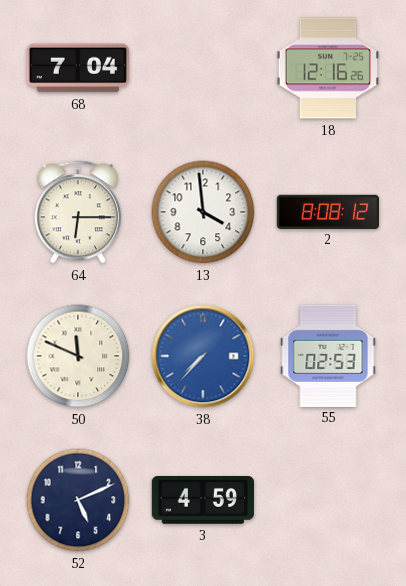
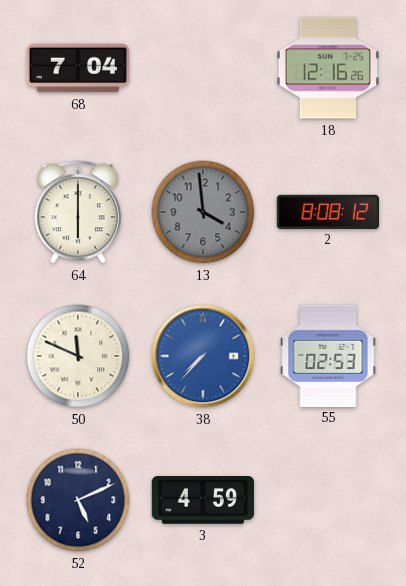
64: 6:15 -> 6:00 (78, 212)
13 dial: white -> grey (203, 212)
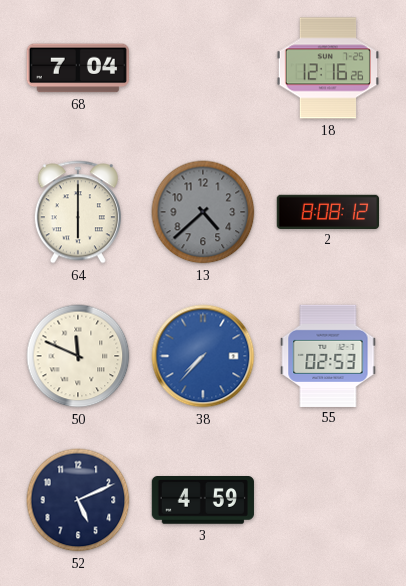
13: 3:59 -> 4:38 (203, 212)
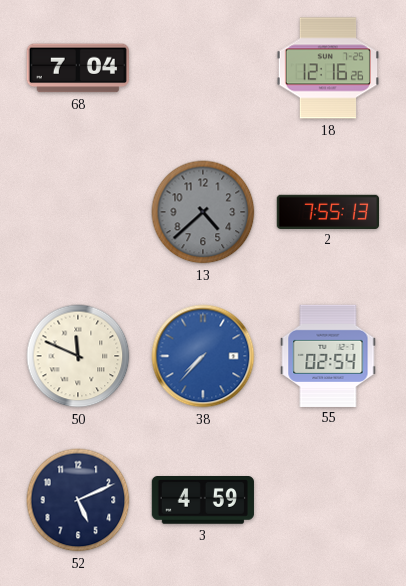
64: 6:00 -> none (78, 212)
2: 8:08 -> 7:55 (327, 211)
55: 02:53 -> 02:54 (328, 355)
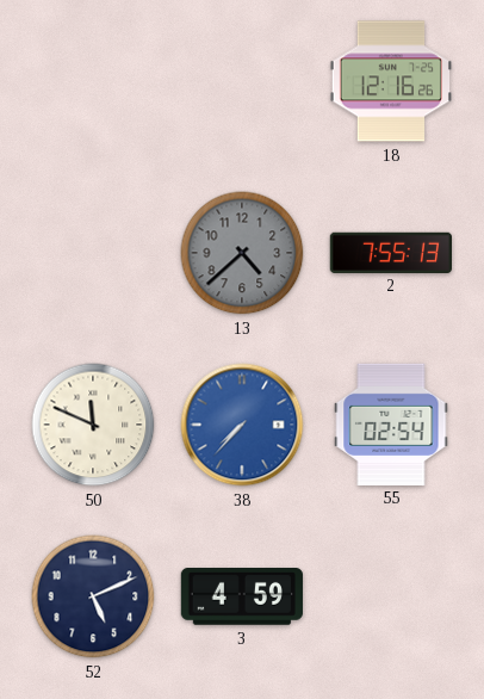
68: 7:04 -> none (78, 68)
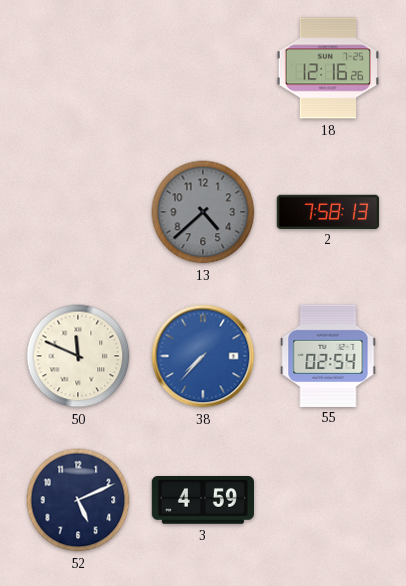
2: 7:55 -> 7:58 (327, 211)
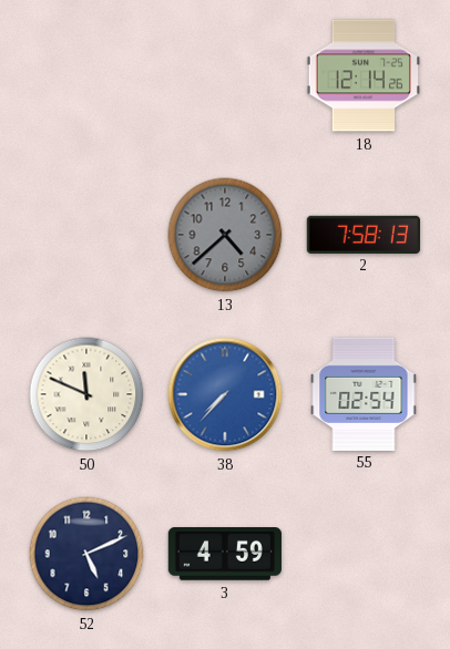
18: 12:16 -> 12:14 (364, 75)
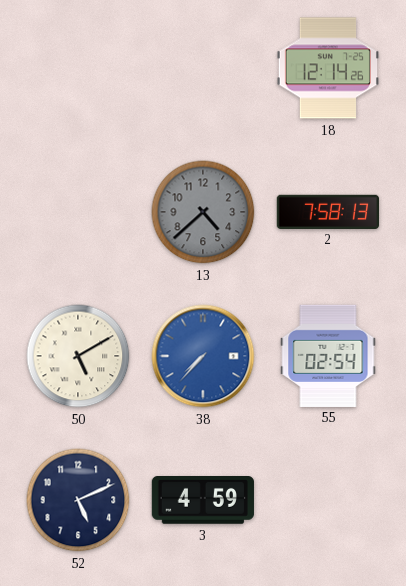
50: 11:49 -> 5:10 (78, 356)
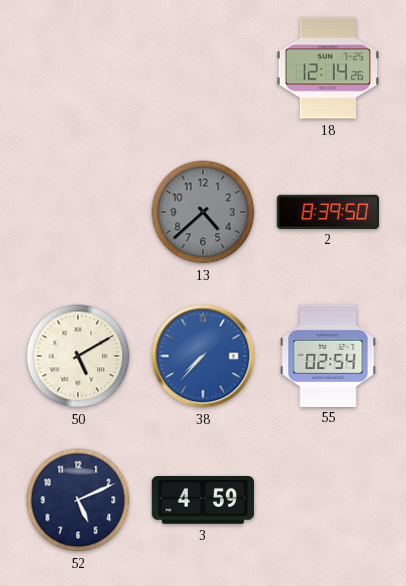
2: 7:58 -> 8:39 (327, 211)
